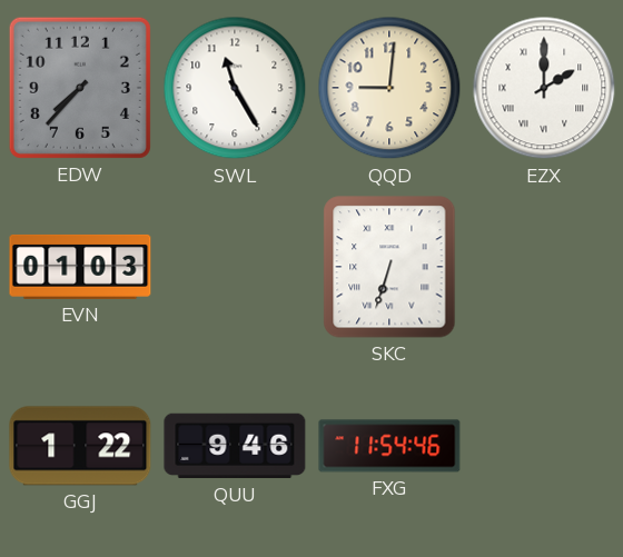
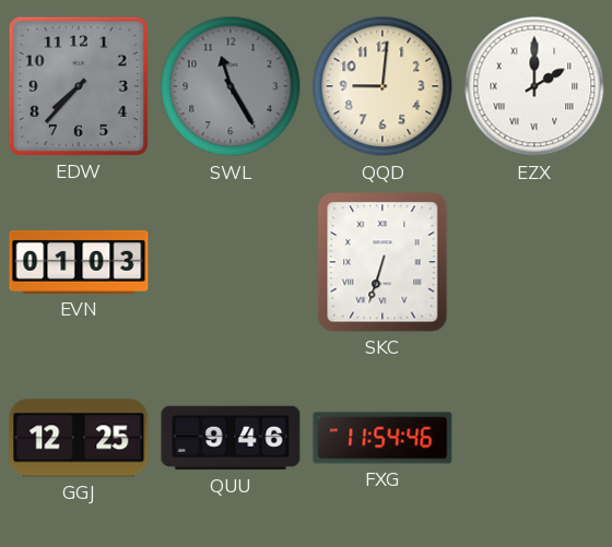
SWL dial: white -> grey (231, 86)
GGJ: 1:22 -> 12:25 (79, 438)
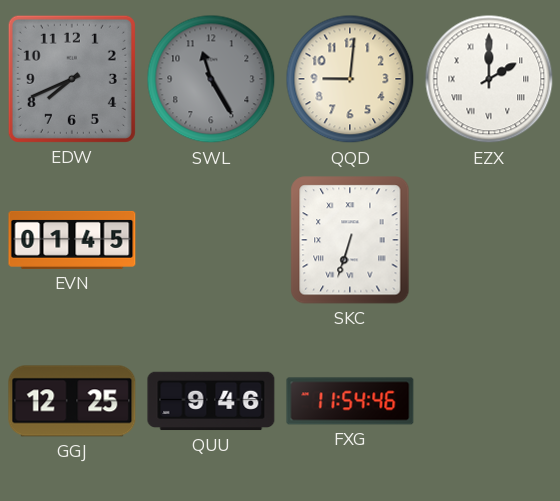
EDW: 7:37 -> 7:41 (72, 79)
EVN: 01:03 -> 01:45 (72, 240)
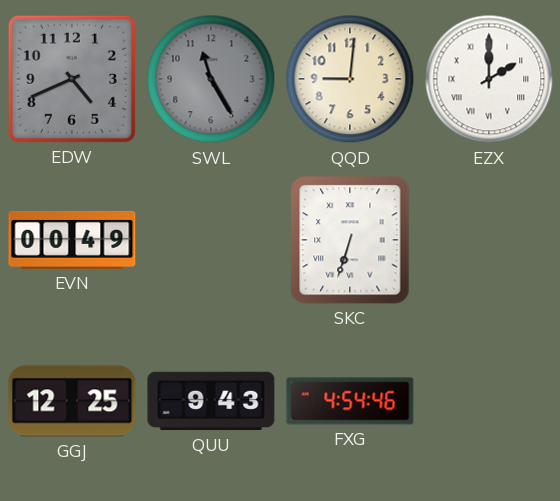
EDW: 7:41 -> 4:41 (72, 79)
EVN: 01:45 -> 00:49 (72, 240)
QUU: 9:46 -> 9:43 (211, 401)
FXG: 11:54 -> 4:54 (350, 401)
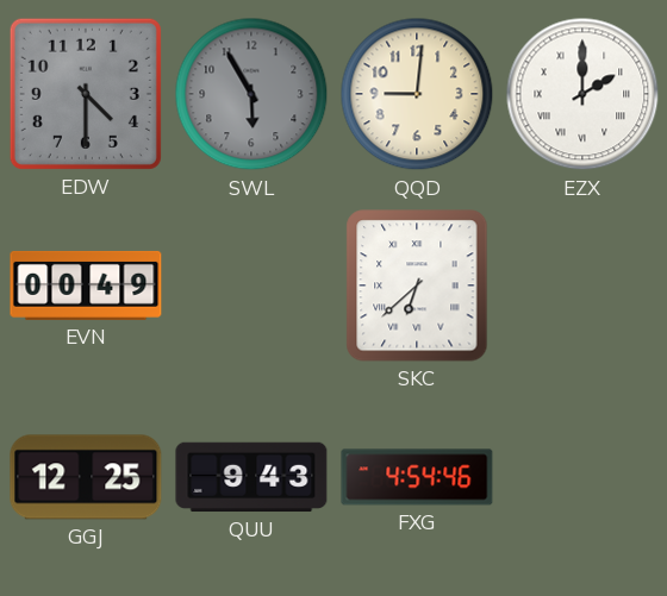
EDW: 4:41 -> 4:30 (86, 94)
SWL: 11:25 -> 5:55 (251, 94)
SKC: 6:33 -> 6:38 (417, 286)
